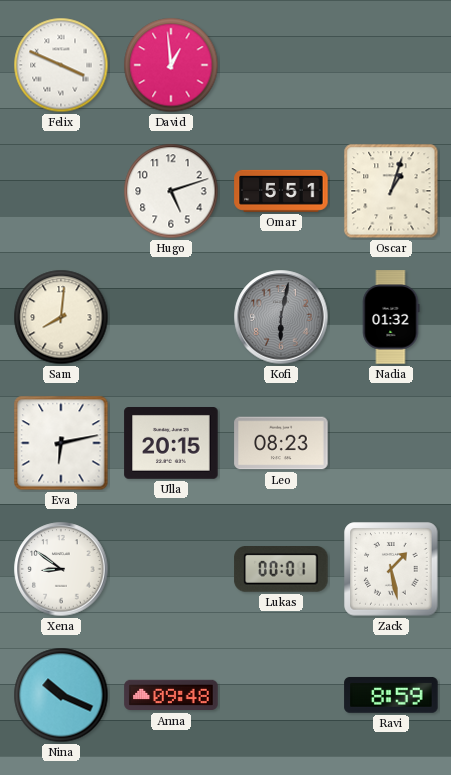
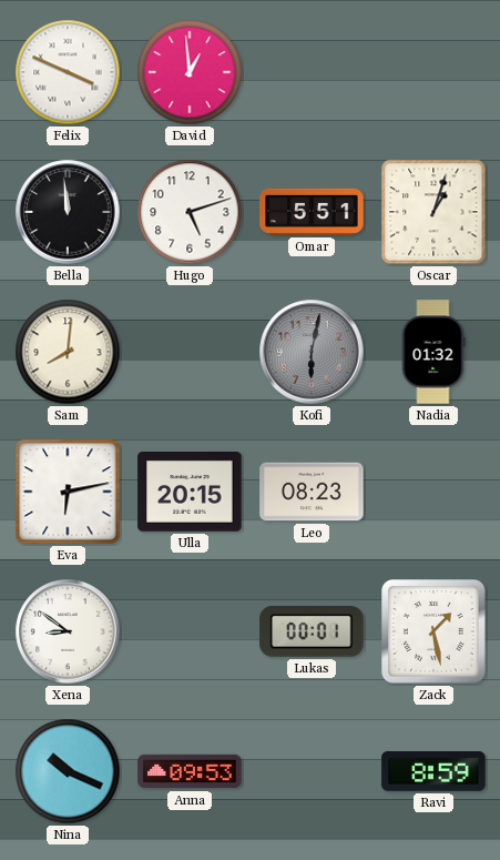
Bella: none -> 11:59 (68, 212)
Anna: 09:48 -> 09:53 (190, 771)
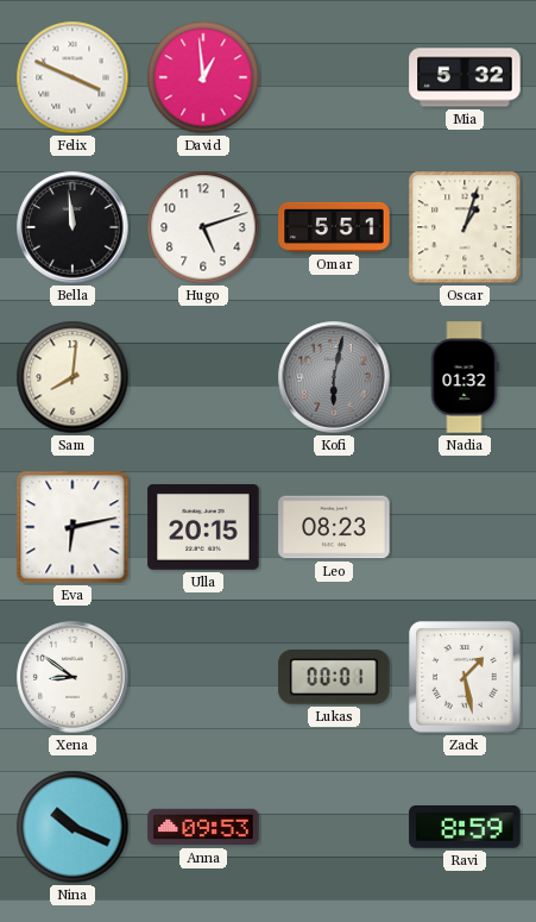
Mia: none -> 5:32 (465, 77)
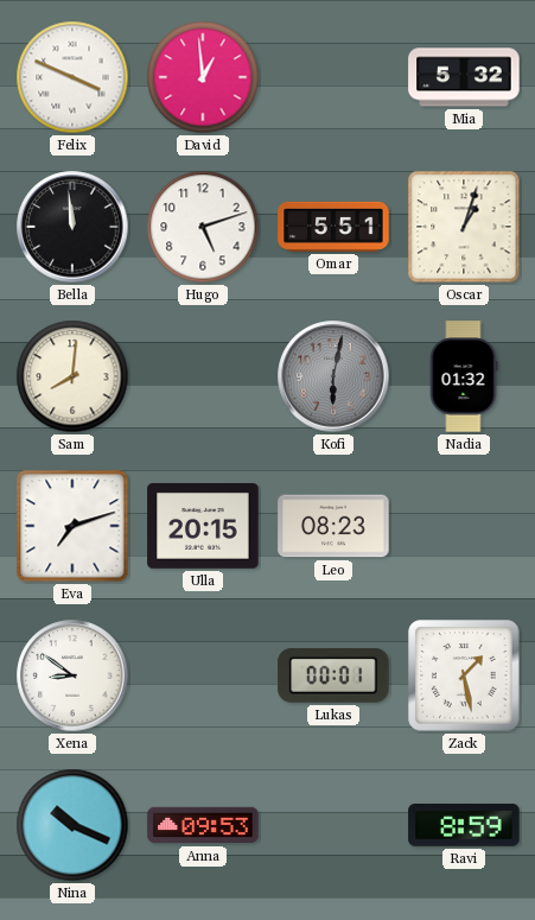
Eva: 6:13 -> 7:12 (72, 526)
